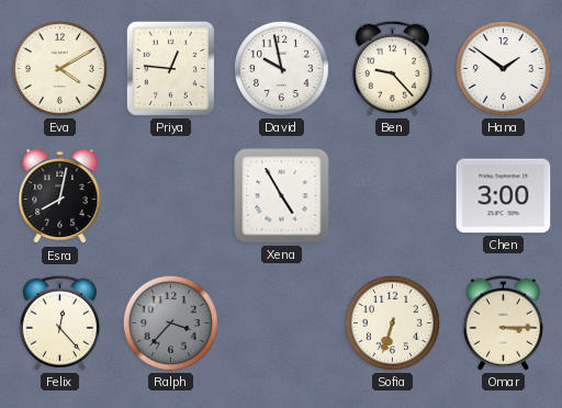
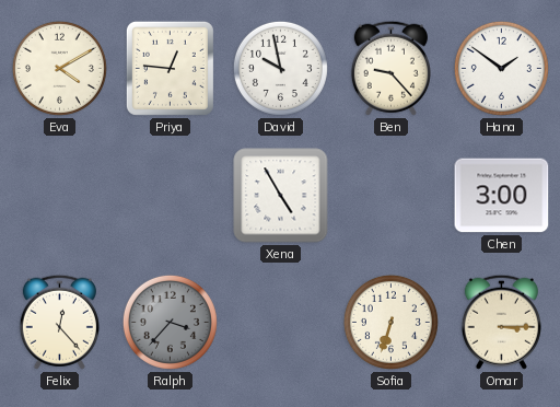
Esra: 8:02 -> none (60, 196)
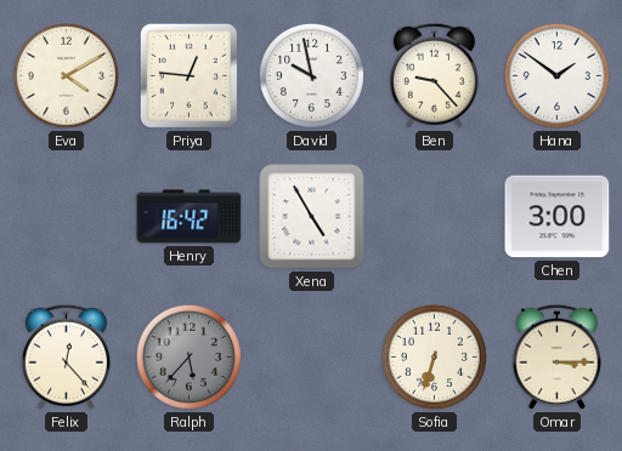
Henry: none -> 16:42 (190, 217)
Ralph: 3:37 -> 5:37 (188, 356)
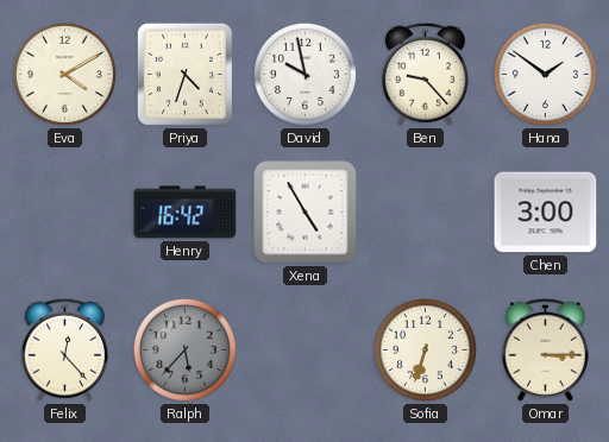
Priya: 12:46 -> 4:33 (184, 74)
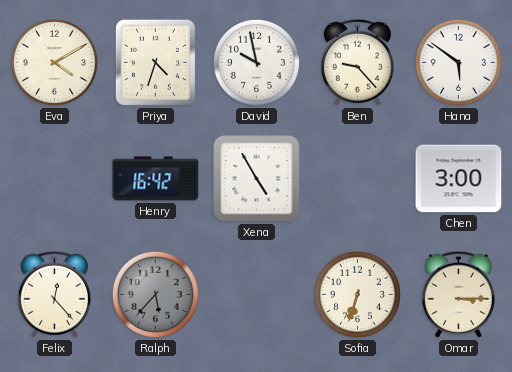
Hana: 1:51 -> 5:51 (458, 62)
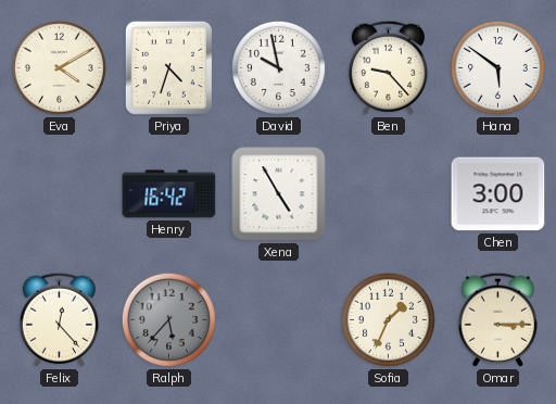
Sofia: 6:33 -> 1:34 (388, 319)
